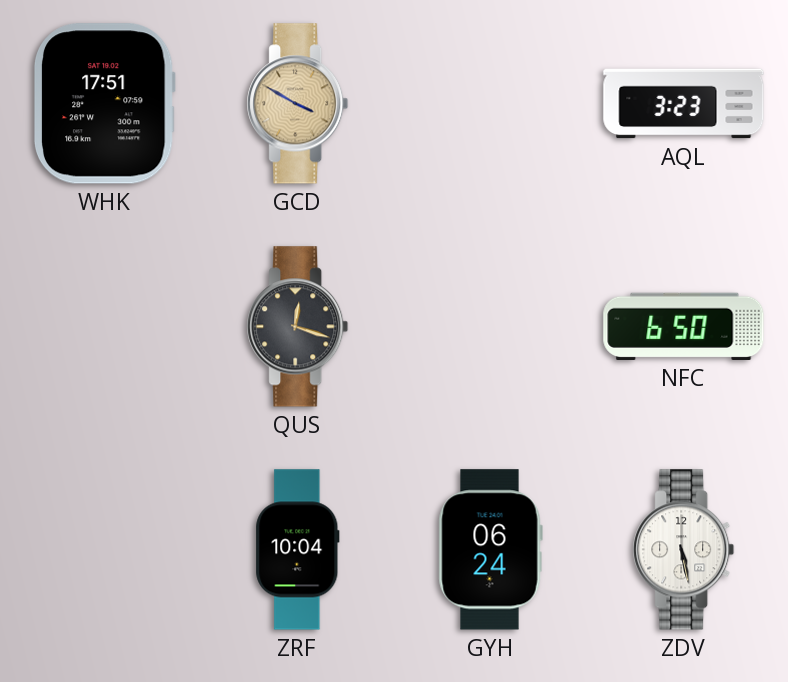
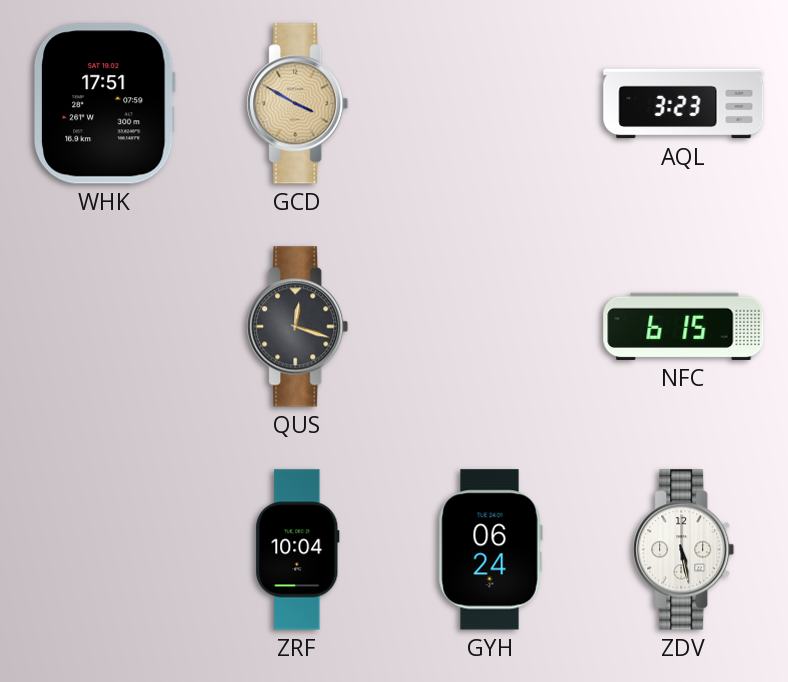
NFC: 6:50 -> 6:15 (684, 326)
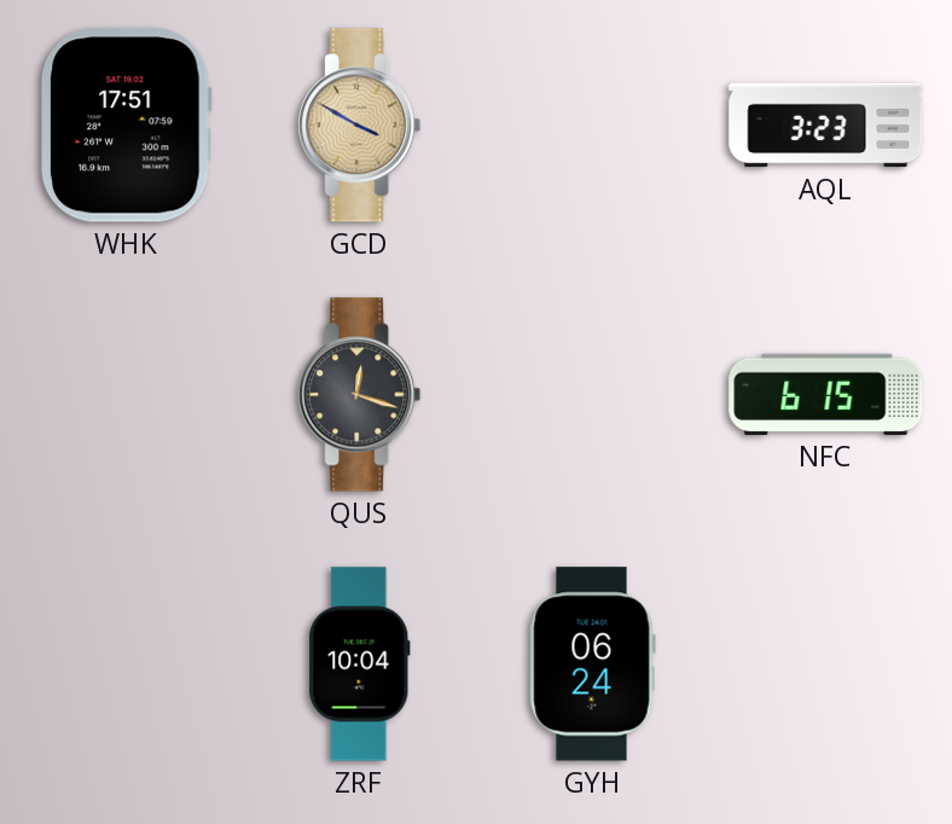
ZDV: 5:28 -> none (684, 550)
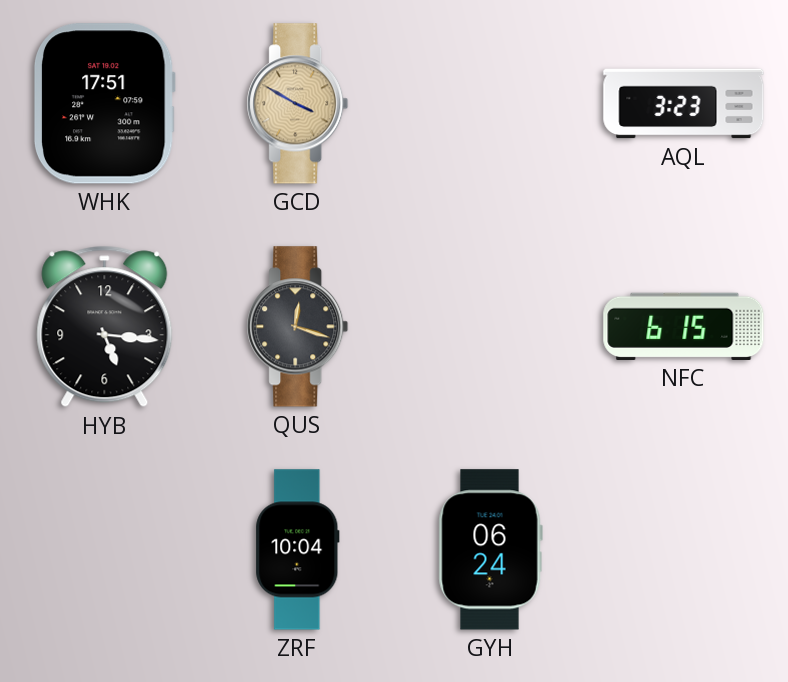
HYB: none -> 5:16 (105, 327)
